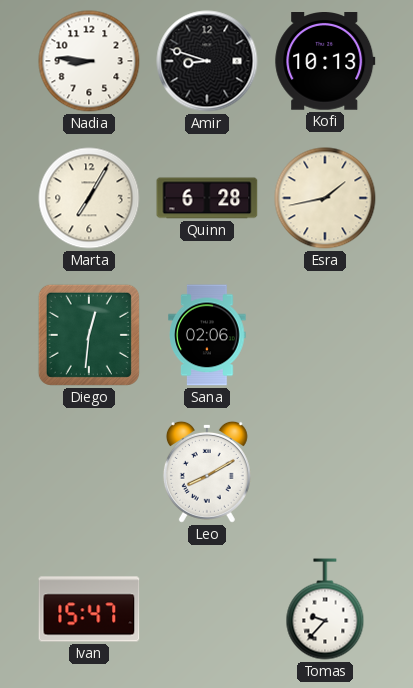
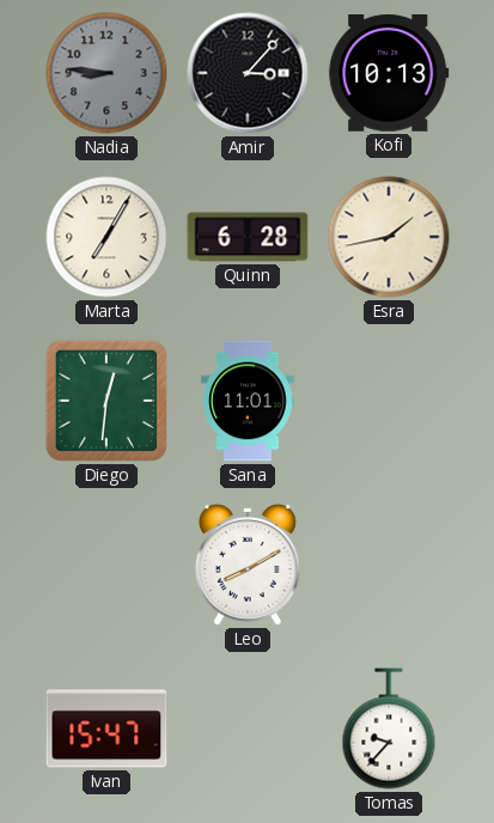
Nadia dial: white -> grey (106, 73)
Amir: 8:48 -> 3:07 (248, 73)
Sana: 02:06 -> 11:01 (248, 401)
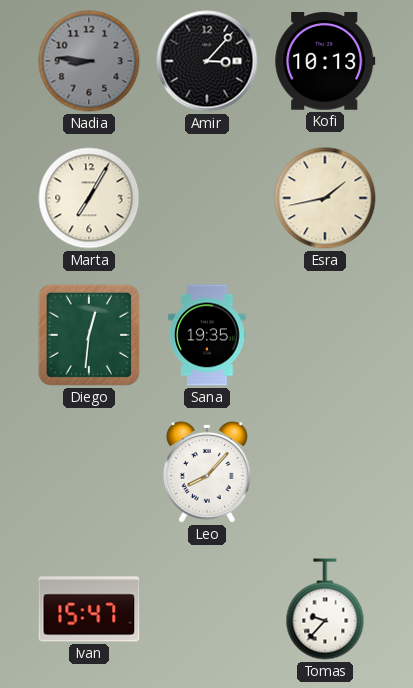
Quinn: 6:28 -> none (248, 237)
Sana: 11:01 -> 19:35 (207, 335)
Leo: 8:10 -> 8:07 (207, 472)
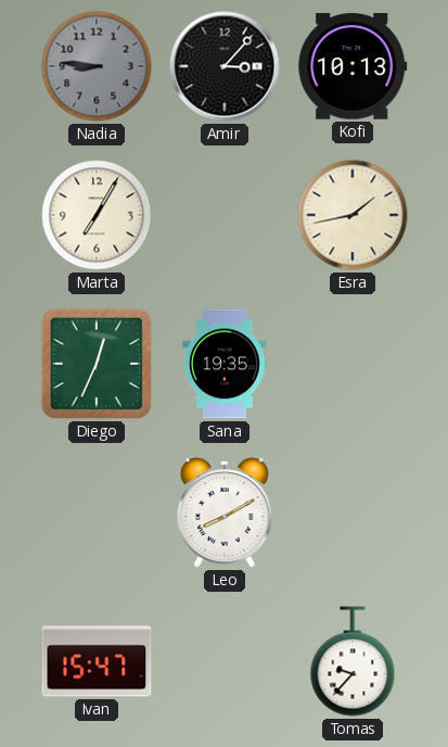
Diego: 12:31 -> 12:34 (97, 364)
Leo: 8:07 -> 8:10 (225, 512)
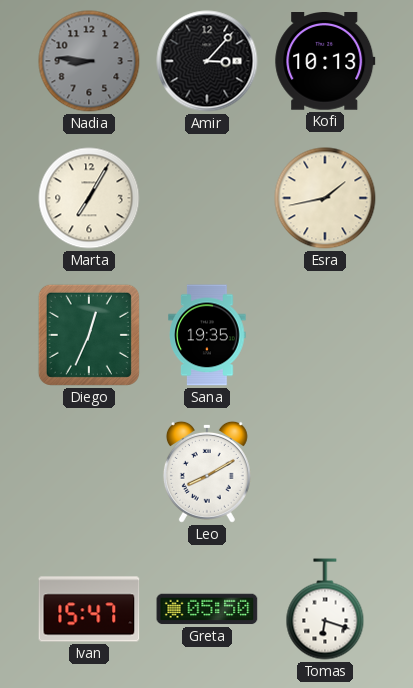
Greta: none -> 05:50 (207, 609)
Tomas: 9:37 -> 6:18 (325, 609)
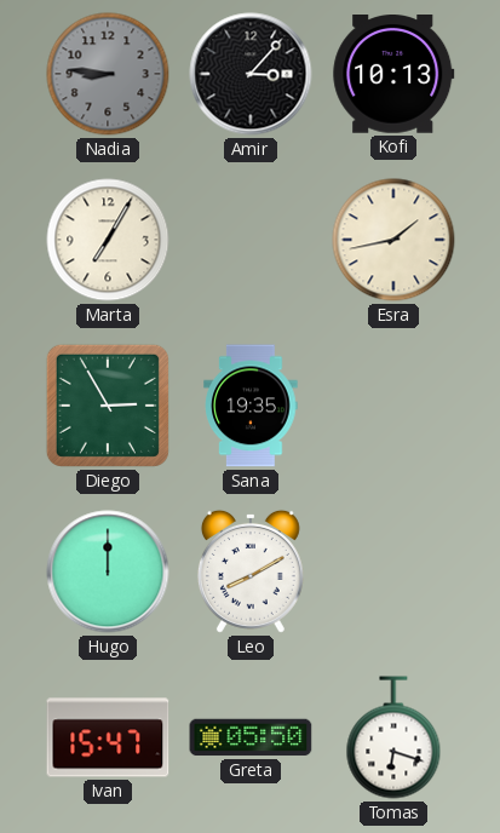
Diego: 12:34 -> 2:55 (108, 406)
Hugo: none -> 12:00 (108, 571)
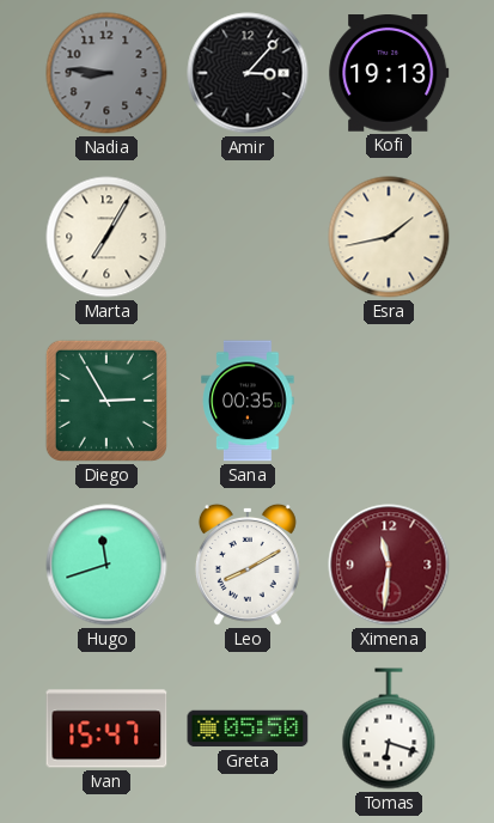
Kofi: 10:13 -> 19:13 (389, 74)
Sana: 19:35 -> 00:35 (248, 401)
Hugo: 12:00 -> 11:42 (106, 565)
Ximena: none -> 11:31 (389, 565)
